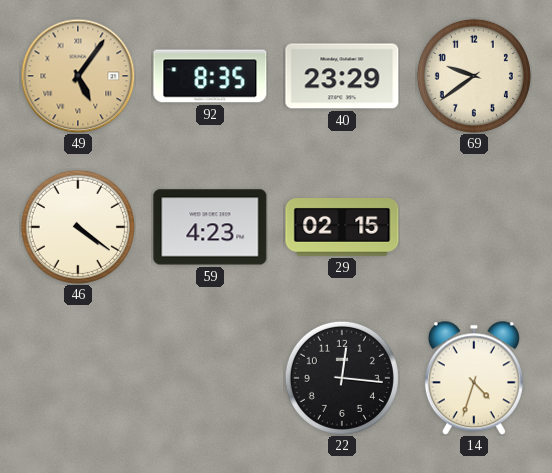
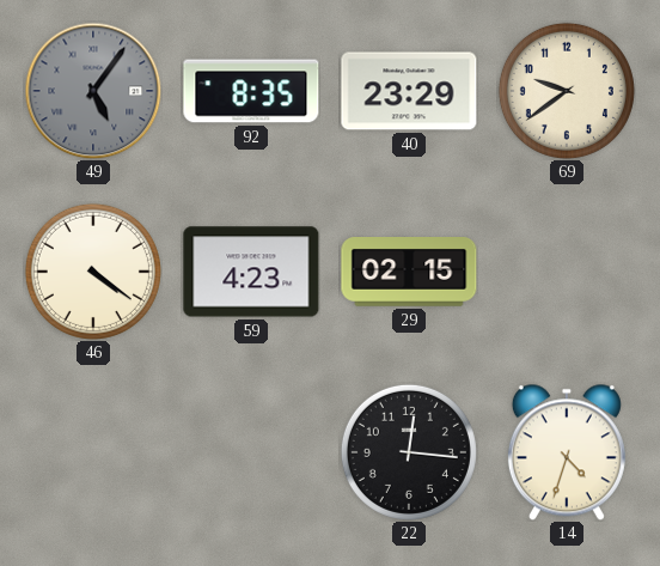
49 dial: champagne -> grey (93, 91)
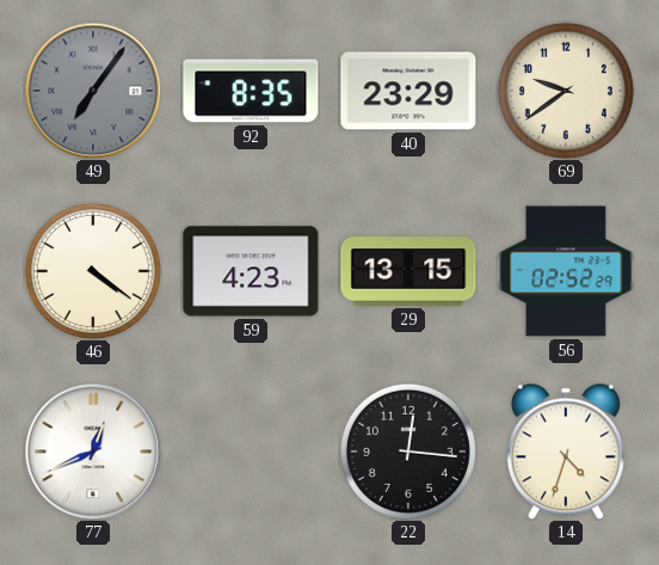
49: 5:06 -> 7:06 (93, 91)
29: 02:15 -> 13:15 (408, 272)
56: none -> 02:52 (566, 271)
77: none -> 12:41 (93, 452)
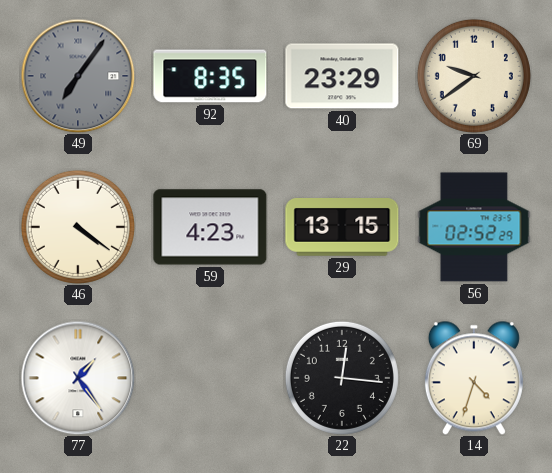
77: 12:41 -> 1:24 (78, 378)
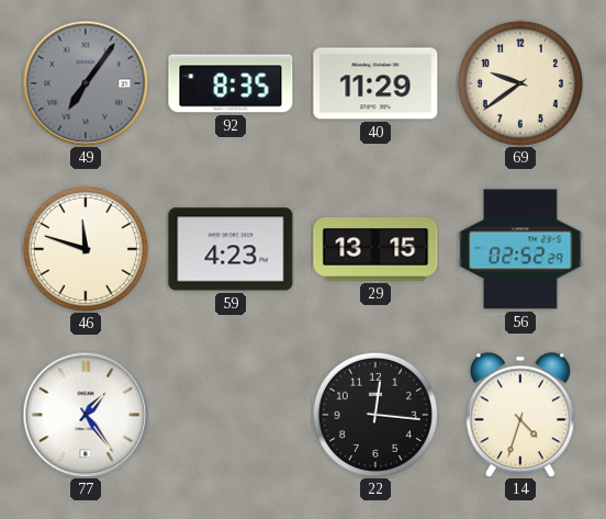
40: 23:29 -> 11:29 (375, 83)
46: 4:21 -> 11:48 (86, 249)
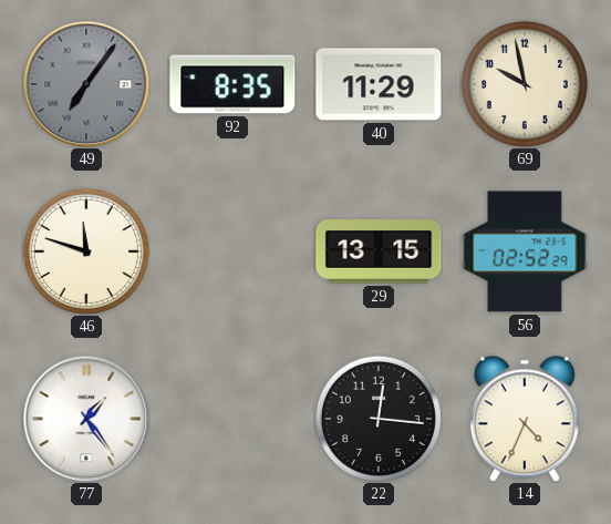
69: 9:39 -> 9:58 (525, 84)
59: 4:23 -> none (231, 249)
14: 4:33 -> 4:34 (525, 419)
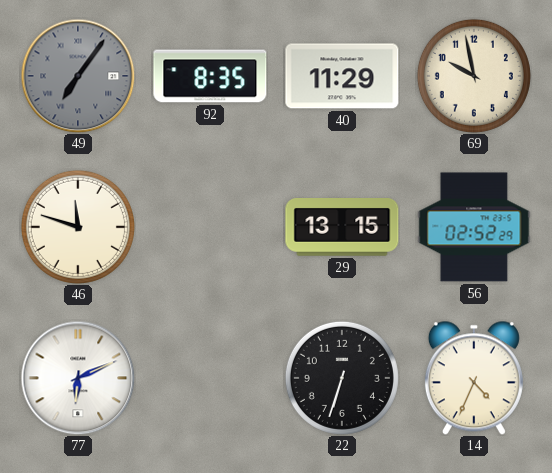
77: 1:24 -> 6:11 (78, 378)
22: 12:16 -> 6:33 (342, 378)
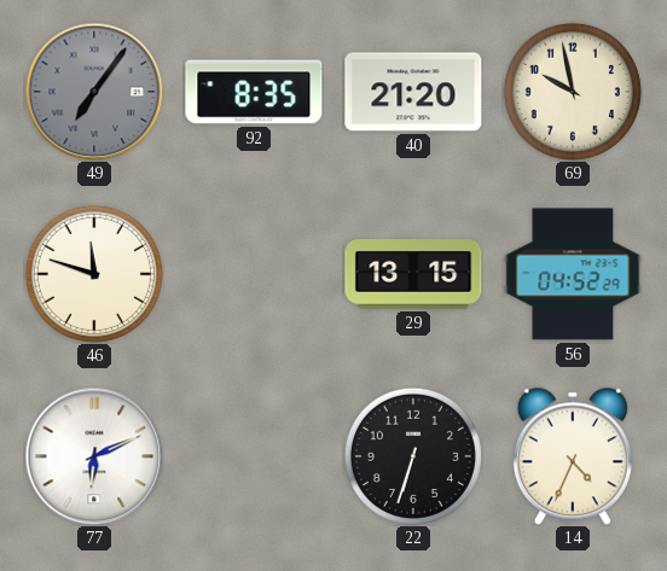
40: 11:29 -> 21:20 (413, 92)
56: 02:52 -> 04:52 (573, 274)
